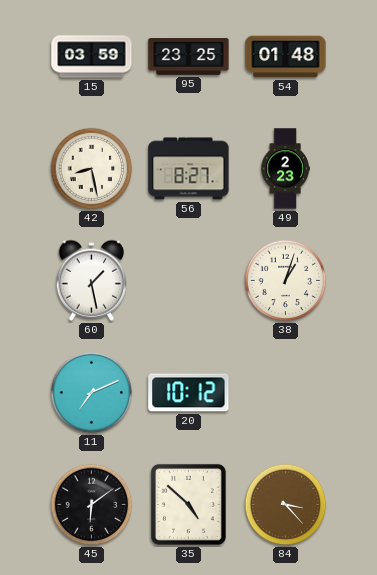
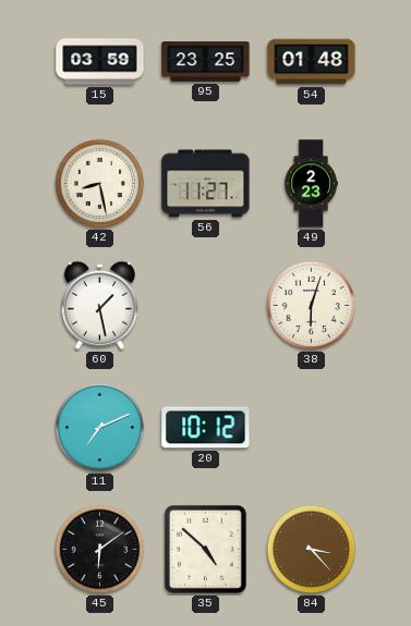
56: 8:27 -> 11:27 (206, 184)
38: 1:03 -> 6:03 (312, 306)
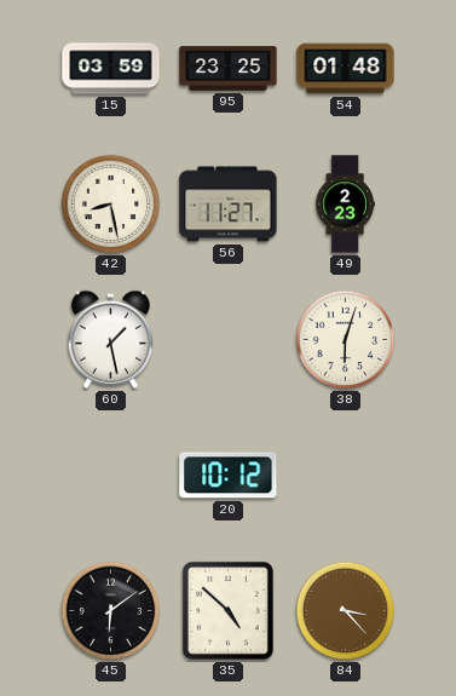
11: 7:11 -> none (100, 428)
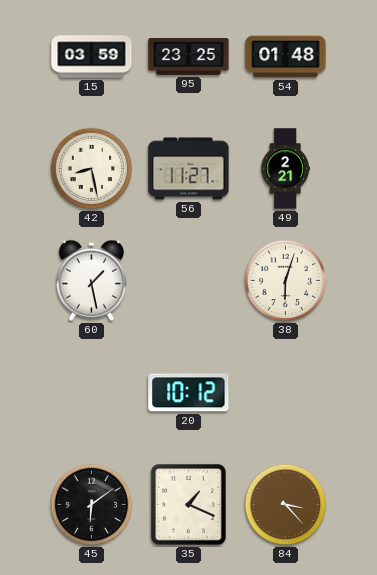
49: 2:23 -> 2:21 (285, 169)
35: 4:52 -> 1:19 (188, 504)
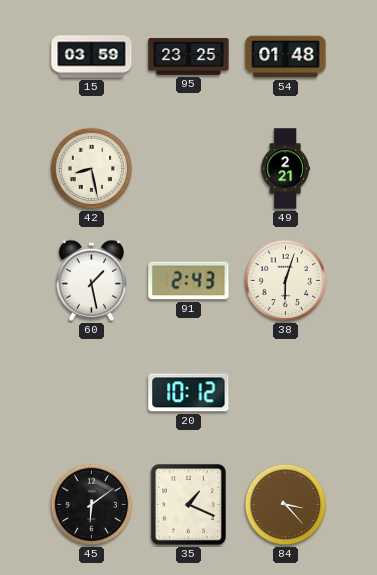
56: 11:27 -> none (189, 169)
91: none -> 2:43 (189, 281)
